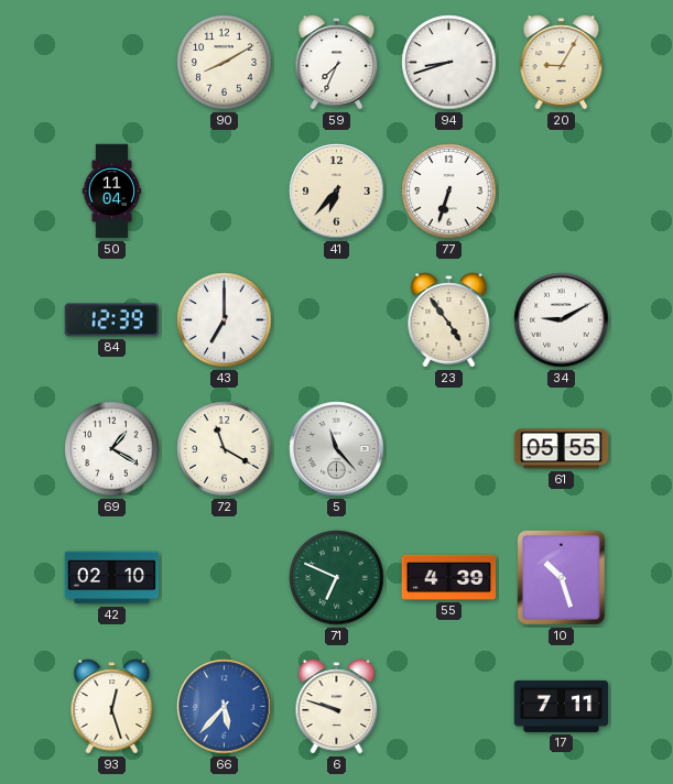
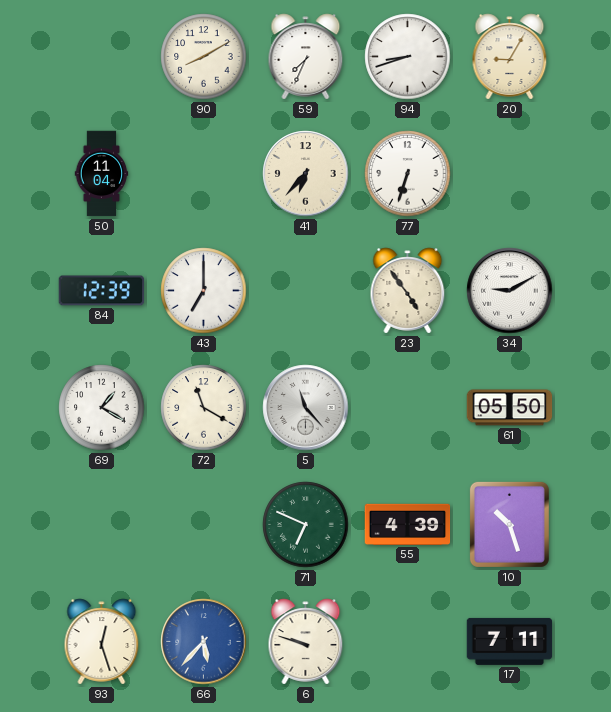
61: 05:55 -> 05:50 (510, 408)
42: 02:10 -> none (112, 578)
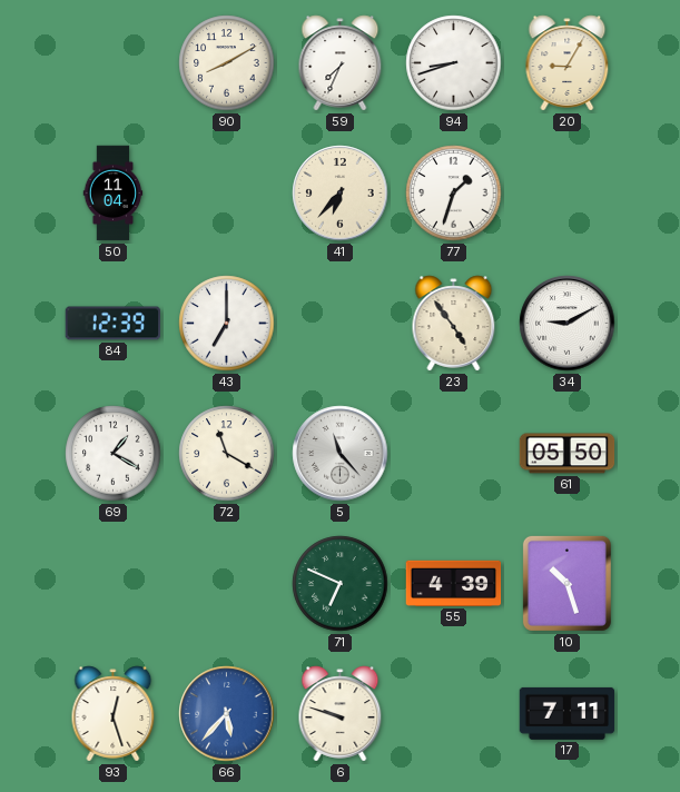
77: 6:33 -> 1:33 (454, 194)
